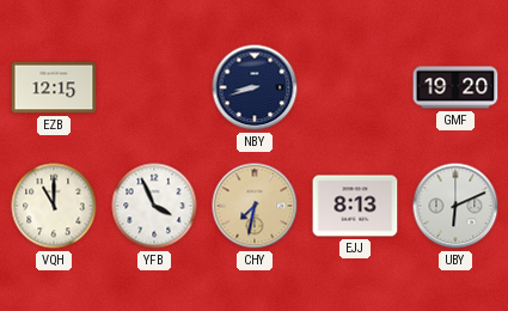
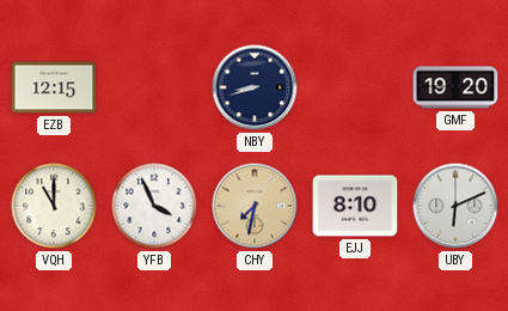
EJJ: 8:13 -> 8:10 (355, 206)
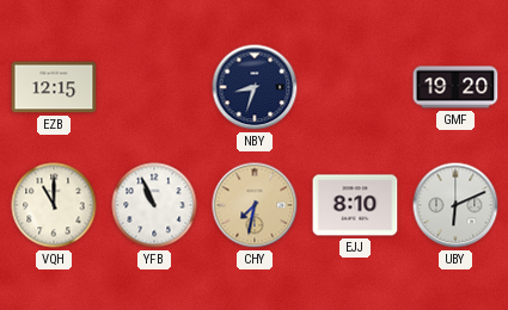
NBY: 8:42 -> 8:33 (255, 87)
YFB: 3:56 -> 10:56 (154, 205)
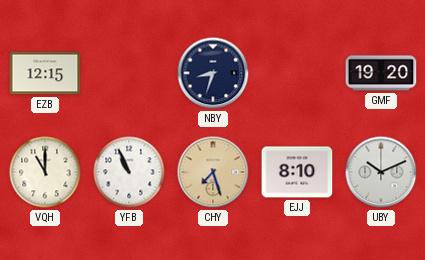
CHY: 7:32 -> 7:27 (213, 172)
UBY: 6:11 -> 10:11 (381, 172)
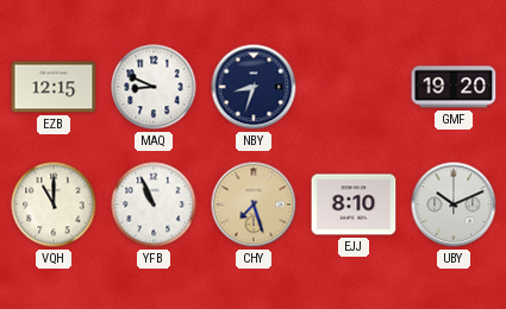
MAQ: none -> 8:49 (154, 87)
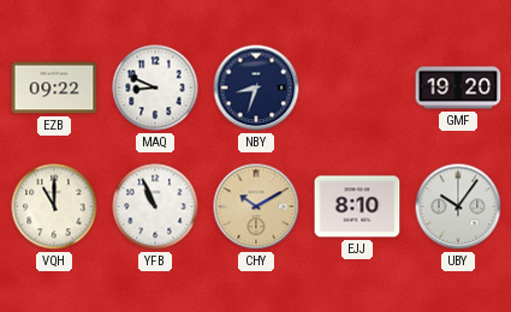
EZB: 12:15 -> 09:22 (54, 88)
CHY: 7:27 -> 10:10 (256, 206)
UBY: 10:11 -> 10:06 (458, 206)
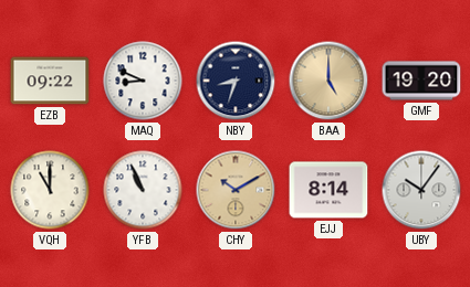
BAA: none -> 5:00 (328, 81)
EJJ: 8:10 -> 8:14 (328, 190)
